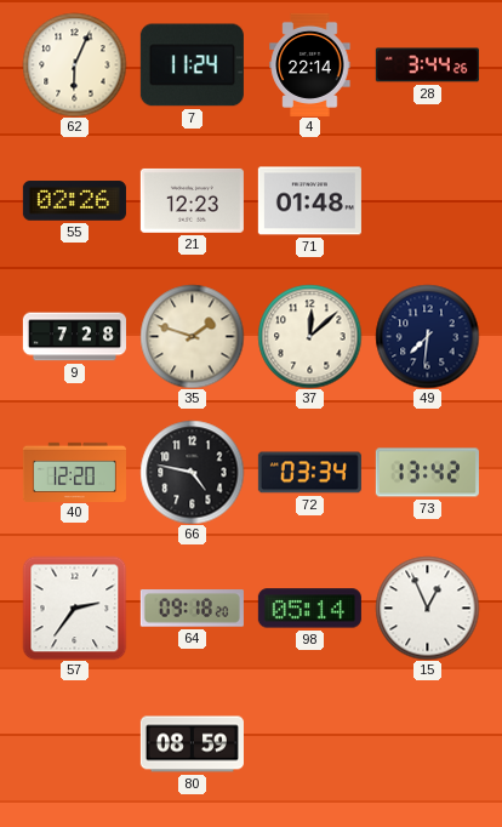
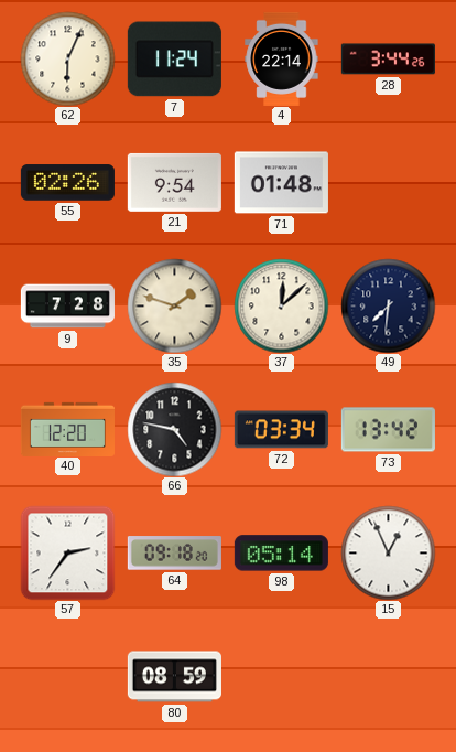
21: 12:23 -> 9:54 (174, 182)
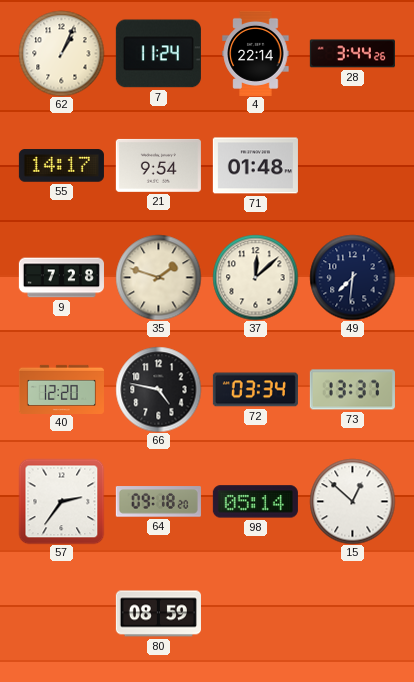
62: 6:04 -> 1:04 (61, 53)
55: 02:26 -> 14:17 (61, 166)
73: 13:42 -> 13:37 (352, 390)
15: 12:56 -> 12:52 (352, 501)
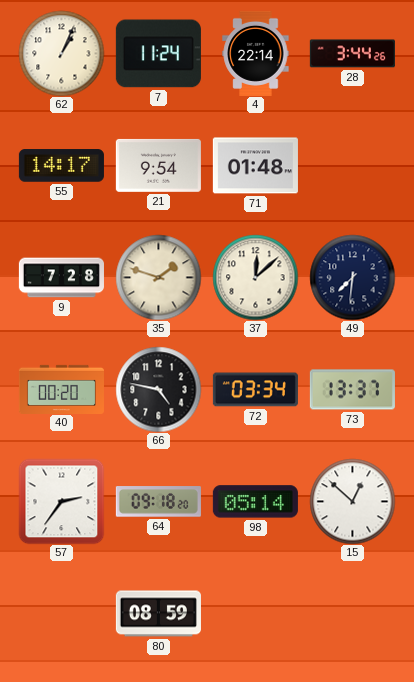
40: 12:20 -> 00:20 (61, 389)
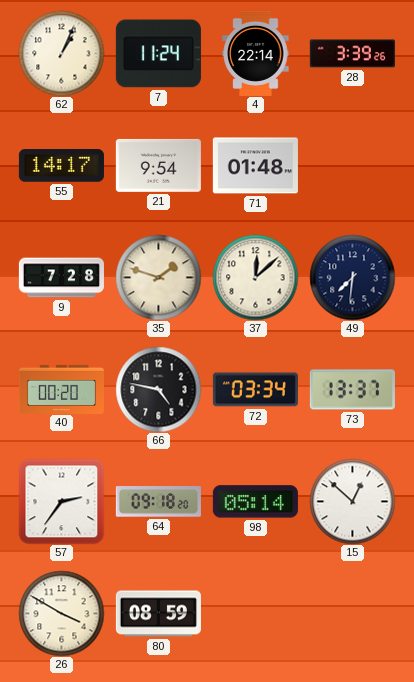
28: 3:44 -> 3:39 (352, 54)
26: none -> 3:50 (61, 613)
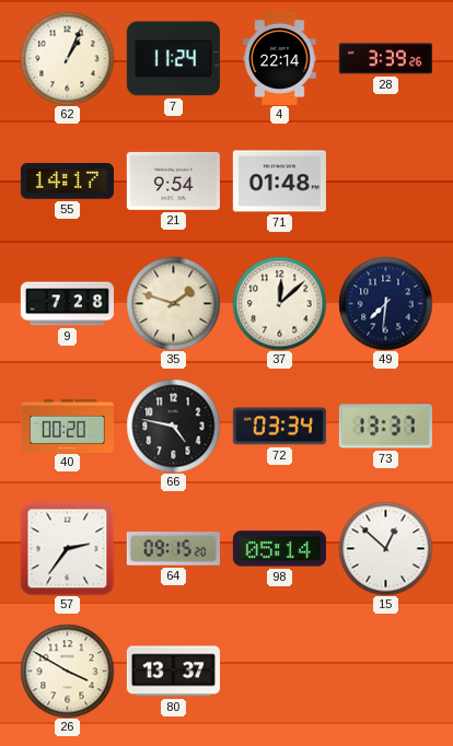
64: 09:18 -> 09:15 (173, 549)
80: 08:59 -> 13:37 (173, 672)
